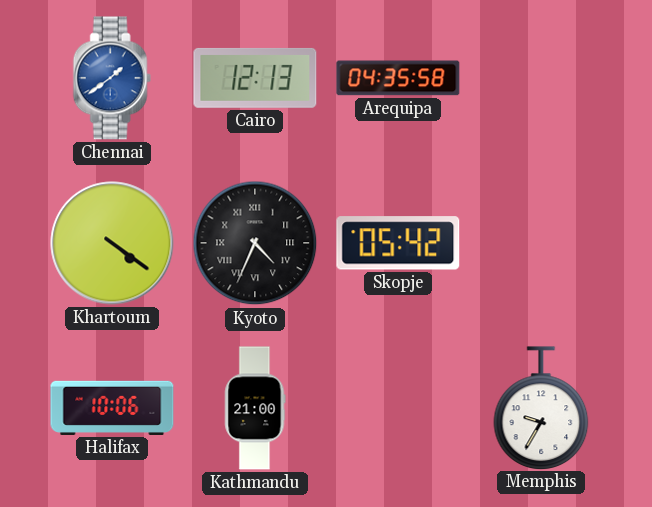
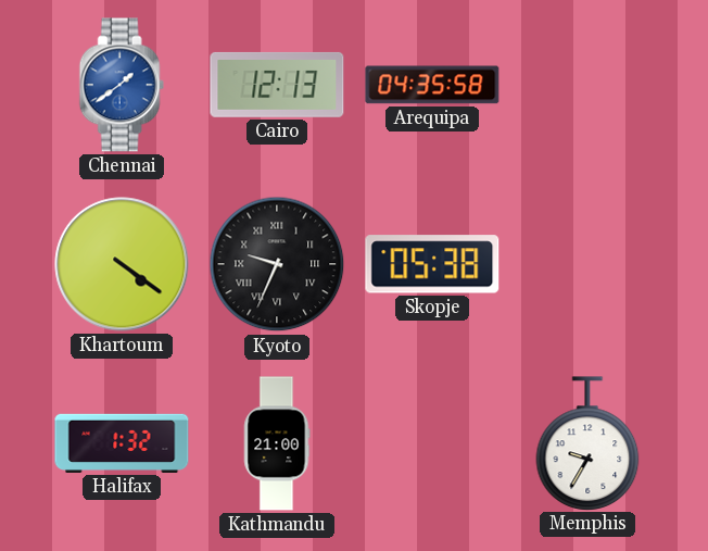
Kyoto: 4:34 -> 9:34 (277, 264)
Skopje: 05:42 -> 05:38 (432, 264)
Halifax: 10:06 -> 1:32 (122, 443)
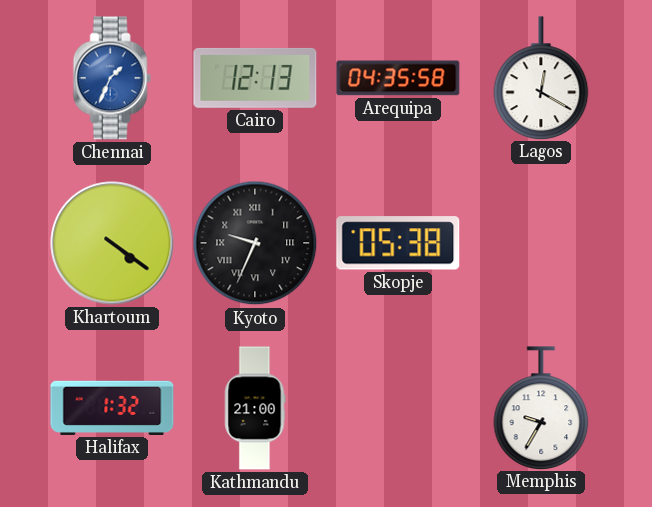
Chennai: 1:39 -> 1:34 (112, 78)
Lagos: none -> 12:20 (541, 78)
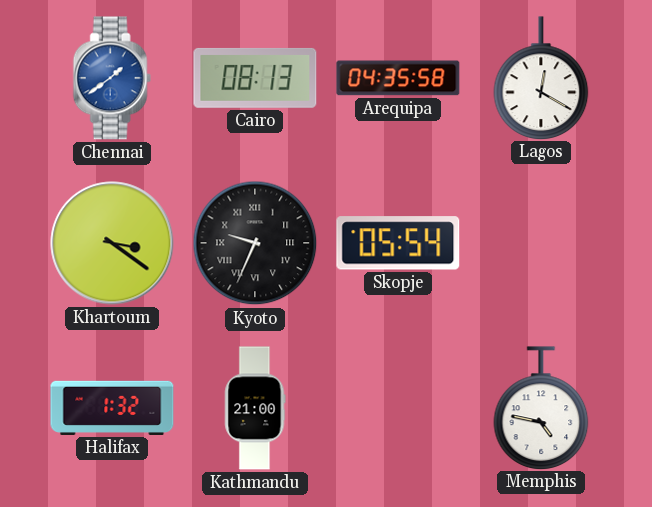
Chennai: 1:34 -> 1:39 (112, 78)
Cairo: 12:13 -> 08:13 (255, 78)
Khartoum: 4:21 -> 3:21 (112, 243)
Skopje: 05:38 -> 05:54 (398, 243)
Memphis: 9:35 -> 4:47 (541, 408)
